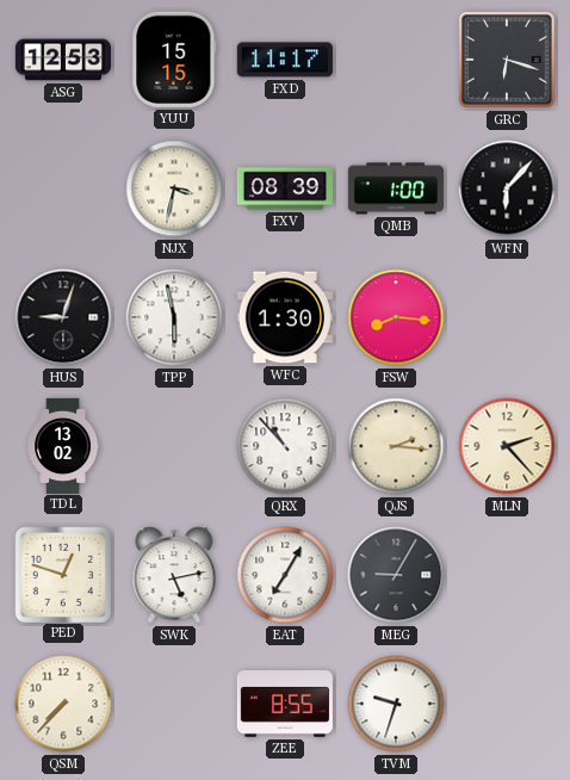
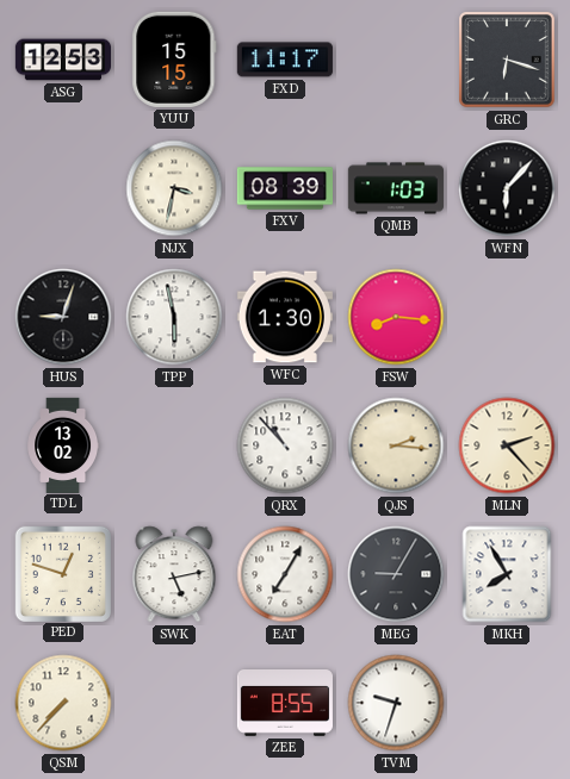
QMB: 1:00 -> 1:03 (396, 188)
MKH: none -> 7:55 (507, 574)
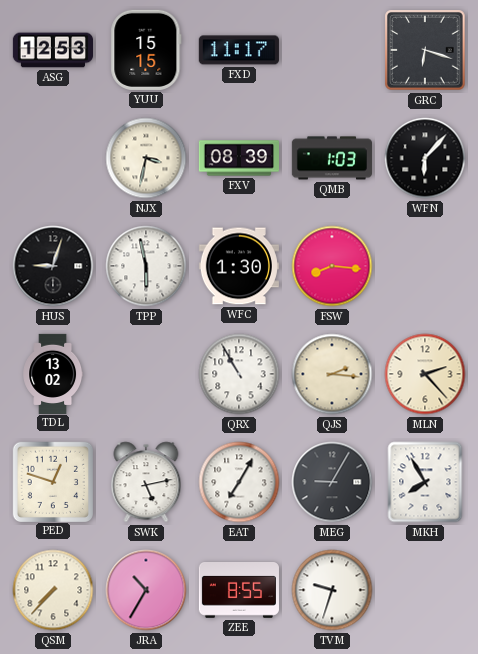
QRX: 10:53 -> 10:55 (239, 374)
JRA: none -> 10:35 (146, 590)
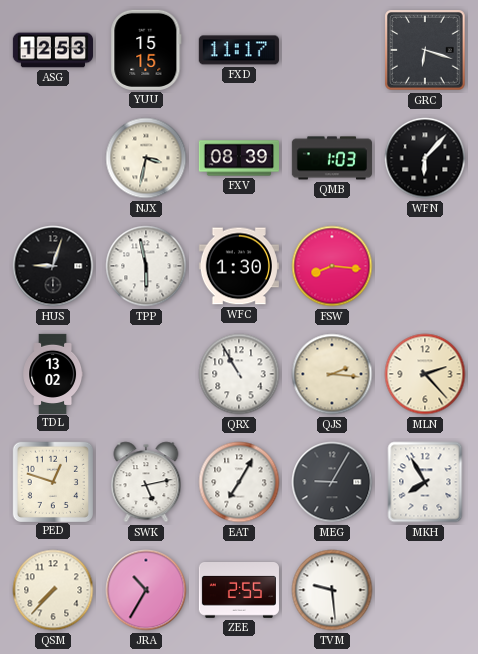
ZEE: 8:55 -> 2:55 (239, 591)
TVM: 9:33 -> 9:29 (332, 590)
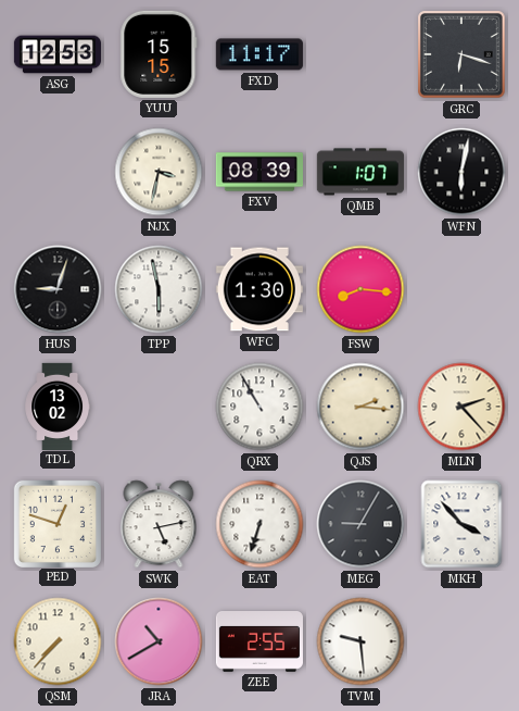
QMB: 1:03 -> 1:07 (360, 172)
WFN: 6:07 -> 6:02 (461, 172)
EAT: 7:05 -> 6:33 (259, 524)
MKH: 7:55 -> 3:53 (461, 524)
JRA: 10:35 -> 10:40 (159, 641)
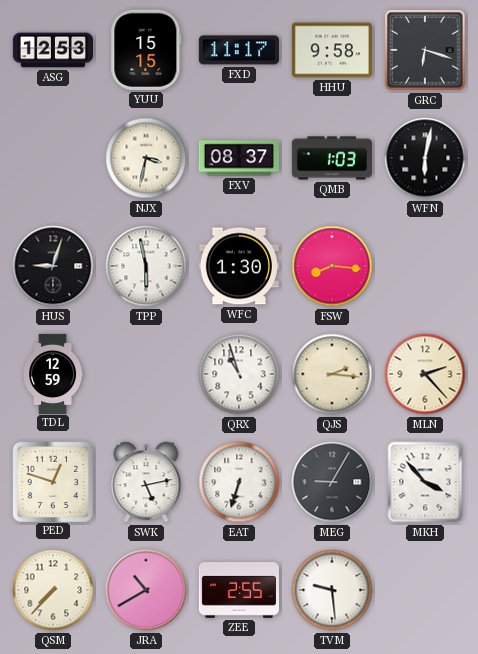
HHU: none -> 9:58 (332, 50)
FXV: 08:39 -> 08:37 (238, 158)
QMB: 1:07 -> 1:03 (332, 158)
TDL: 13:02 -> 12:59 (53, 373)
QRX: 10:55 -> 10:57 (239, 374)
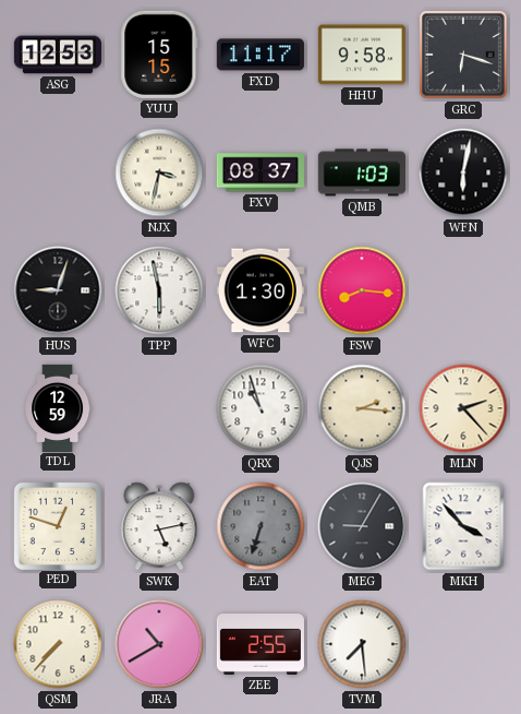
EAT dial: white -> grey (260, 526)
TVM: 9:29 -> 7:29 (362, 644)
